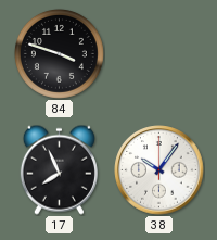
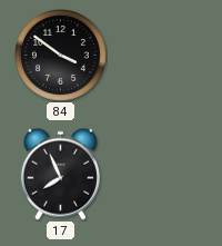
84: 3:48 -> 3:51 (60, 55)
38: 10:06 -> none (159, 170)
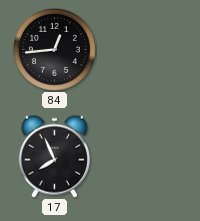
84: 3:51 -> 12:44 (54, 49)
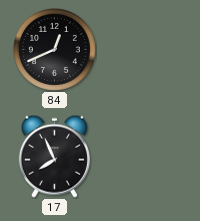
84: 12:44 -> 12:41 (54, 49)
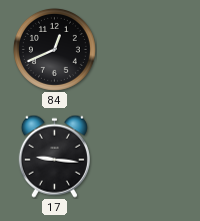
17: 7:56 -> 9:16 (54, 156)
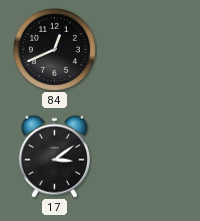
17: 9:16 -> 3:09 (54, 156)
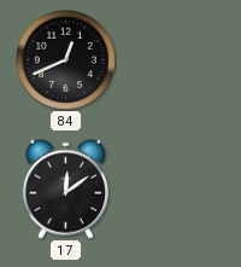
17: 3:09 -> 12:09 (65, 188)
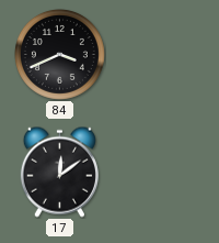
84: 12:41 -> 3:41 (59, 54)
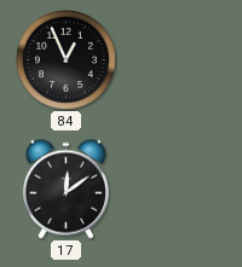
84: 3:41 -> 12:56 (65, 59)
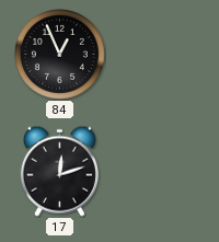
17: 12:09 -> 12:12 (59, 171)
